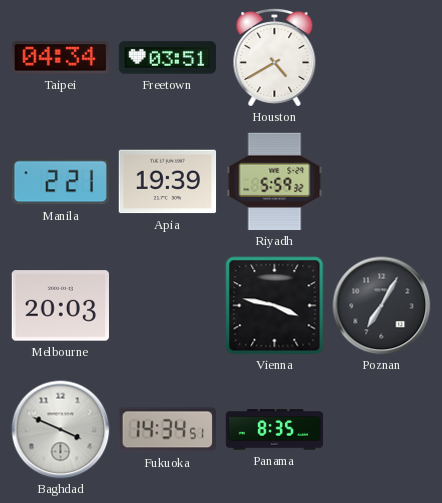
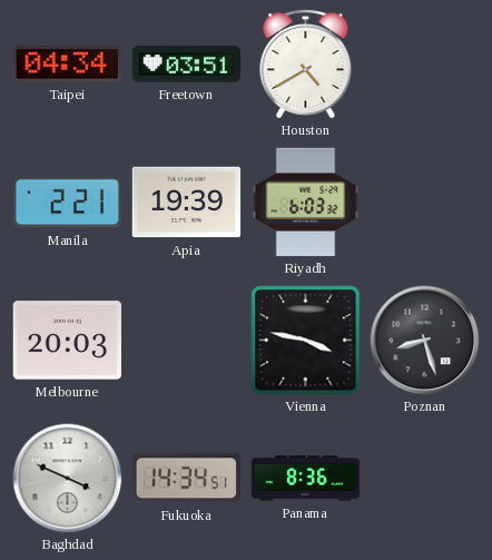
Riyadh: 5:59 -> 6:03 (306, 203)
Poznan: 7:05 -> 8:27 (425, 341)
Panama: 8:35 -> 8:36 (306, 479)
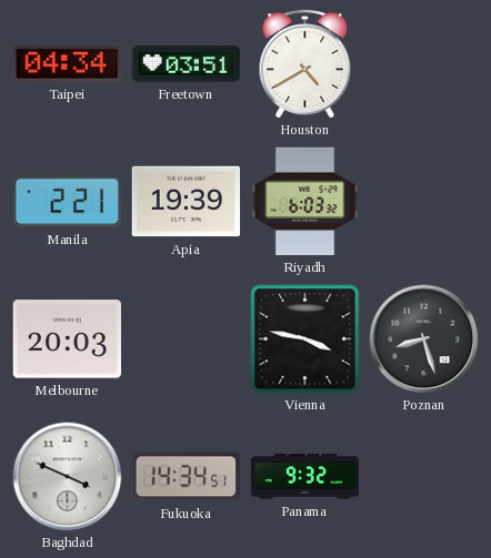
Panama: 8:36 -> 9:32 (305, 477)
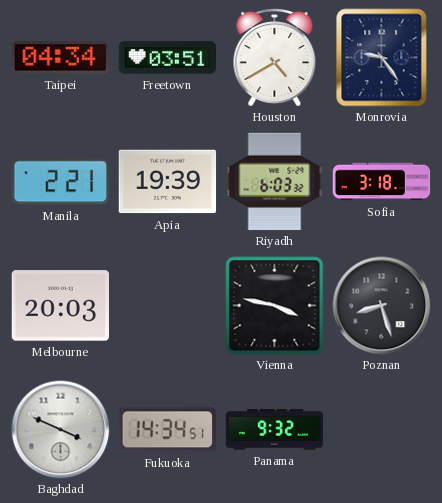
Monrovia: none -> 9:24 (382, 58)
Sofia: none -> 3:18 (382, 182)
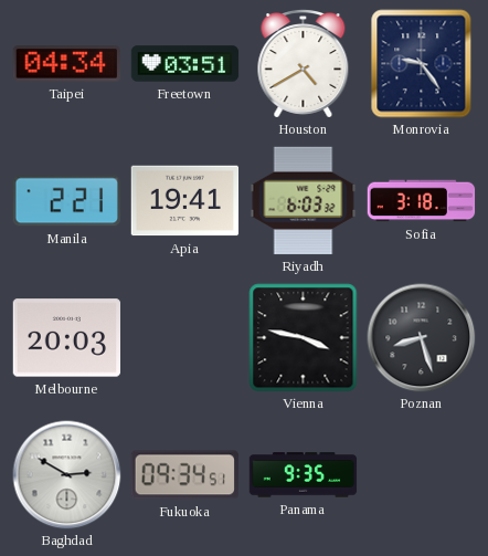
Apia: 19:39 -> 19:41 (185, 201)
Baghdad: 3:49 -> 2:50 (67, 475)
Fukuoka: 14:34 -> 09:34 (184, 475)
Panama: 9:32 -> 9:35 (304, 475)
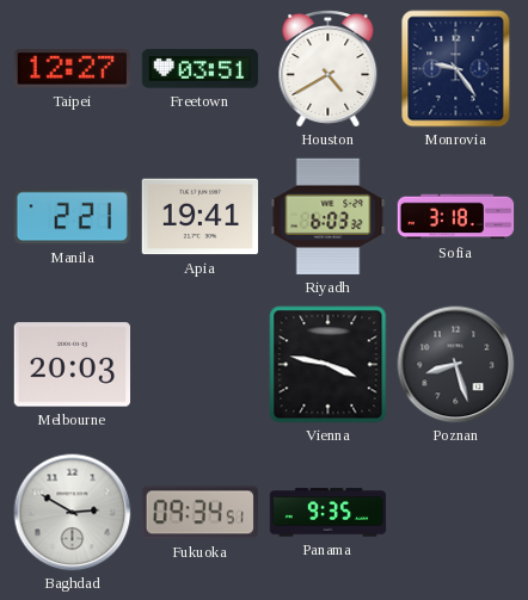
Taipei: 04:34 -> 12:27 (72, 69)
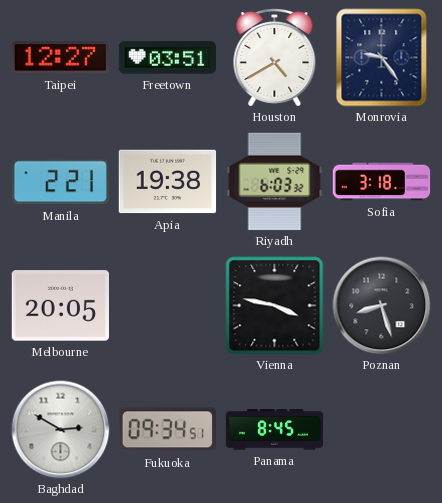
Apia: 19:41 -> 19:38 (168, 182)
Melbourne: 20:03 -> 20:05 (60, 306)
Panama: 9:35 -> 8:45 (275, 430)
